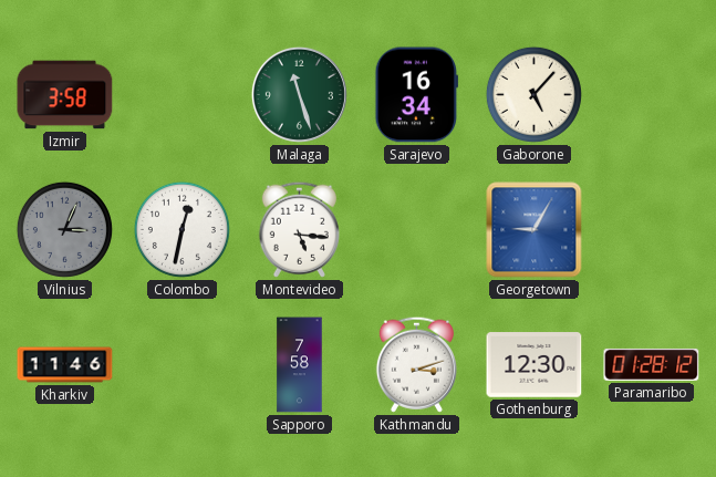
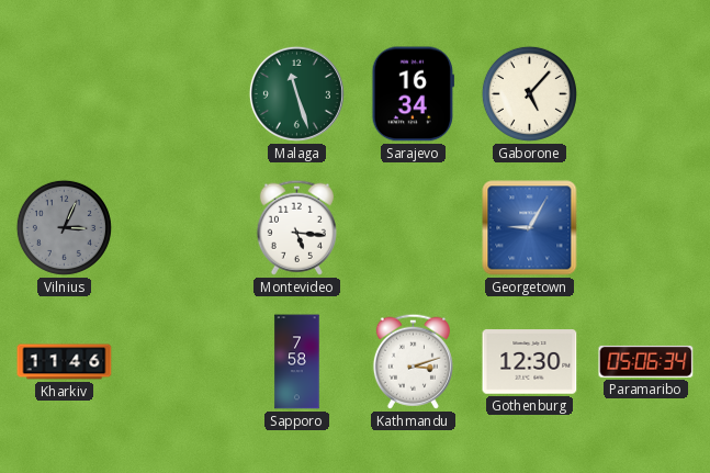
Izmir: 3:58 -> none (65, 95)
Colombo: 12:32 -> none (181, 229)
Paramaribo: 01:28 -> 05:06 (646, 361)
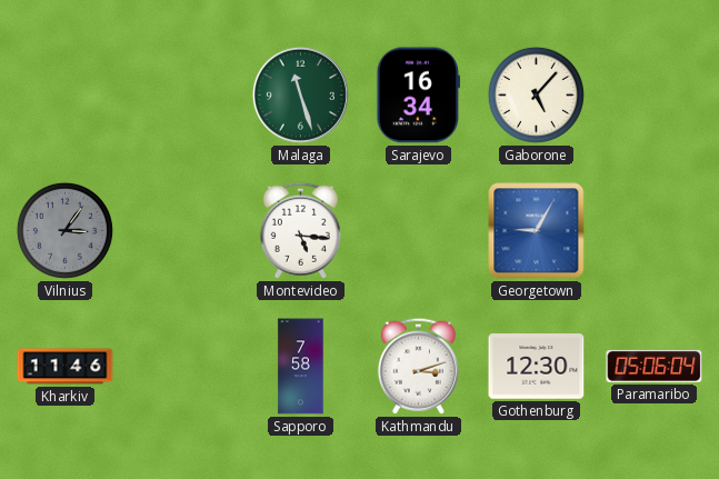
Vilnius: 3:04 -> 3:06 (64, 230)
Paramaribo: 05:06:34 -> 05:06:04 (655, 366)
